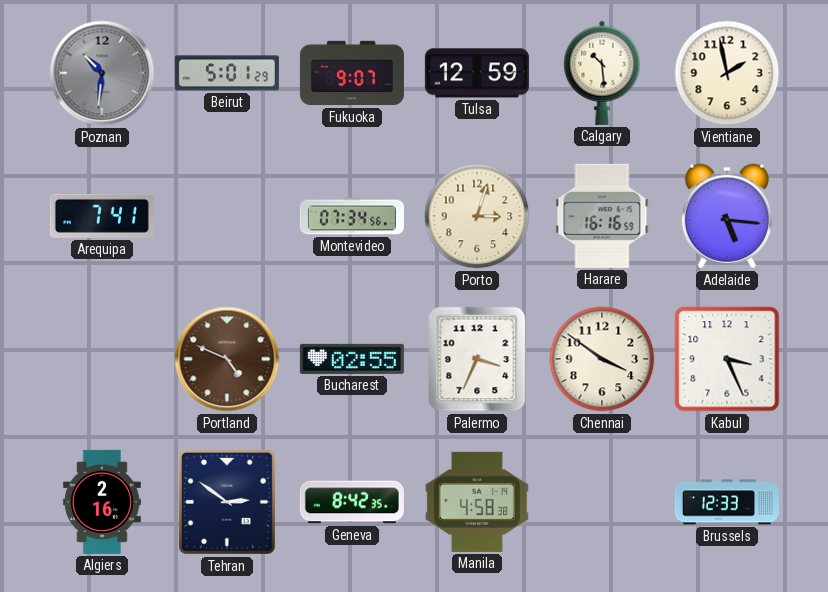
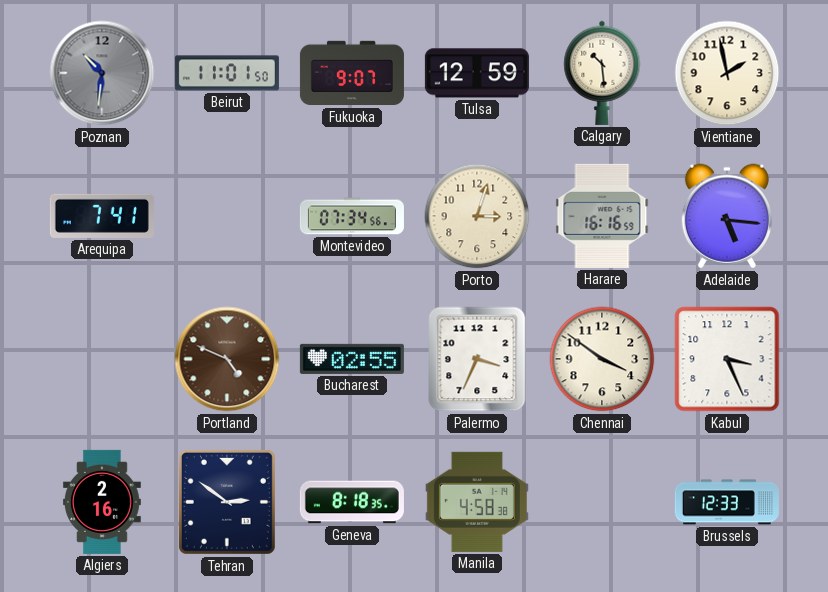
Beirut: 5:01 -> 11:01 (227, 73)
Geneva: 8:42 -> 8:18 (352, 502)
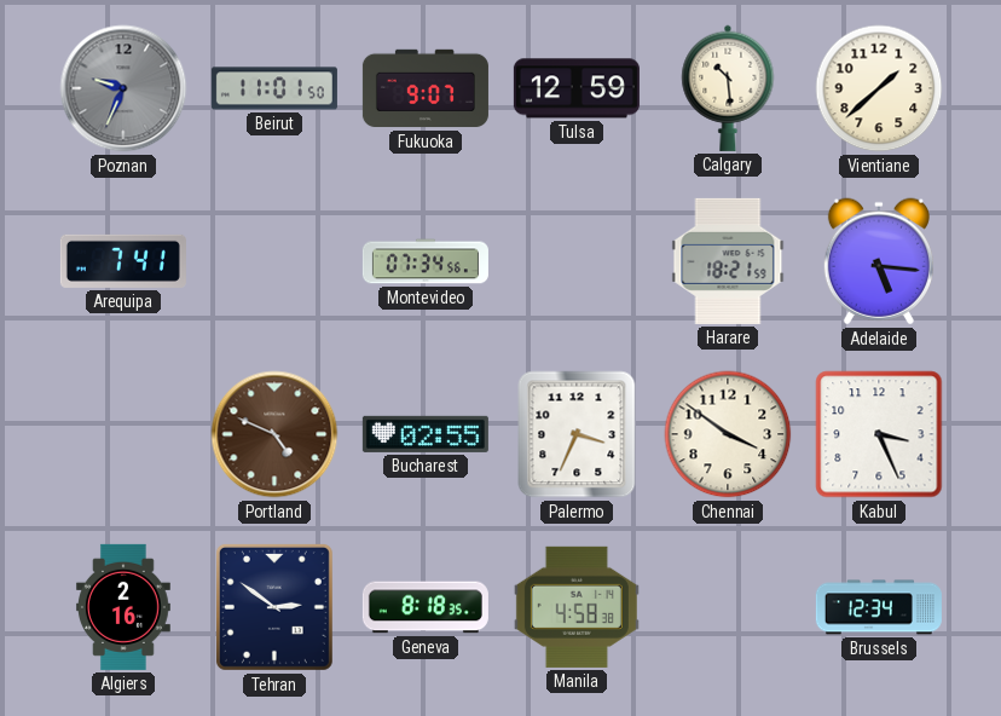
Poznan: 10:31 -> 9:34 (123, 88)
Vientiane: 1:58 -> 1:38 (879, 88)
Porto: 3:03 -> none (477, 216)
Harare: 16:16 -> 18:21 (728, 261)
Brussels: 12:33 -> 12:34 (879, 607)
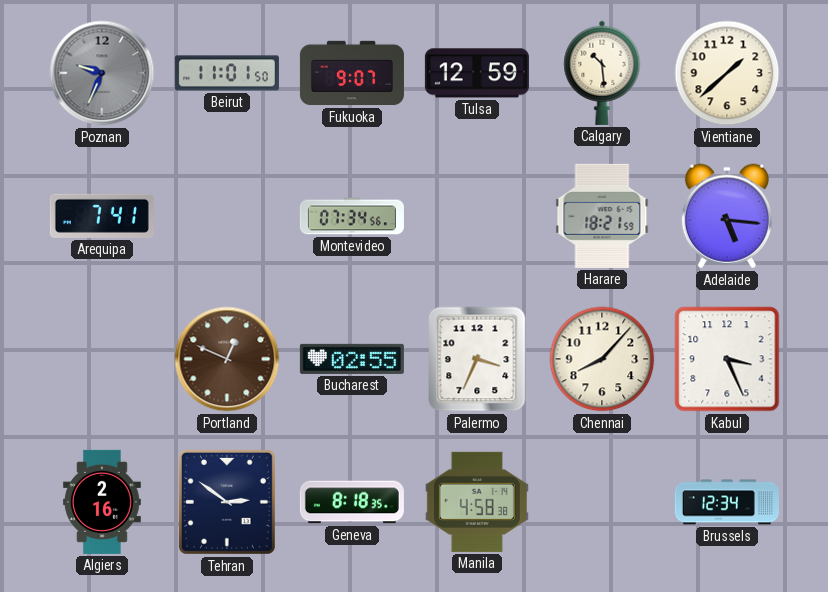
Portland: 4:49 -> 12:49 (227, 359)
Chennai: 3:51 -> 8:07 (602, 359)
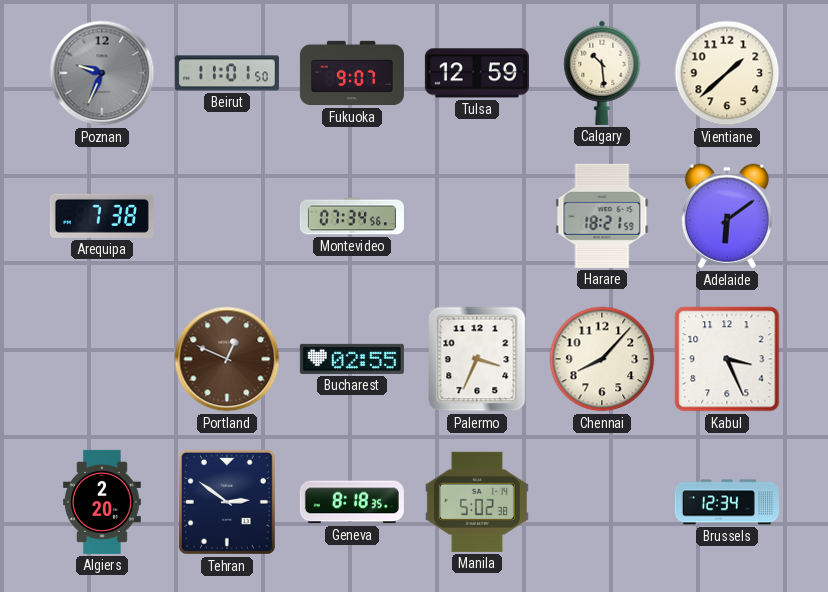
Arequipa: 7:41 -> 7:38 (102, 216)
Adelaide: 5:16 -> 6:09 (727, 216)
Algiers: 2:16 -> 2:20 (102, 502)
Manila: 4:58 -> 5:02 (477, 502)
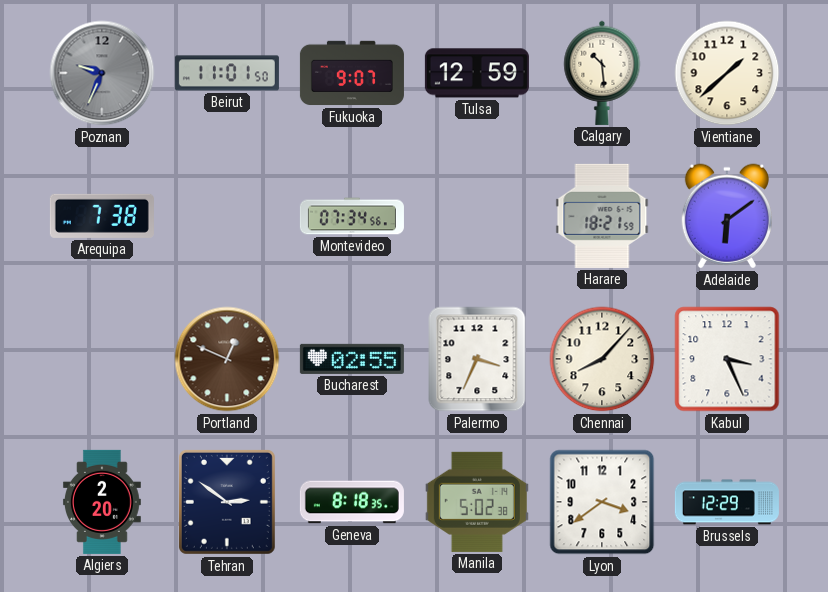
Lyon: none -> 3:39 (602, 502)
Brussels: 12:34 -> 12:29 (727, 502)
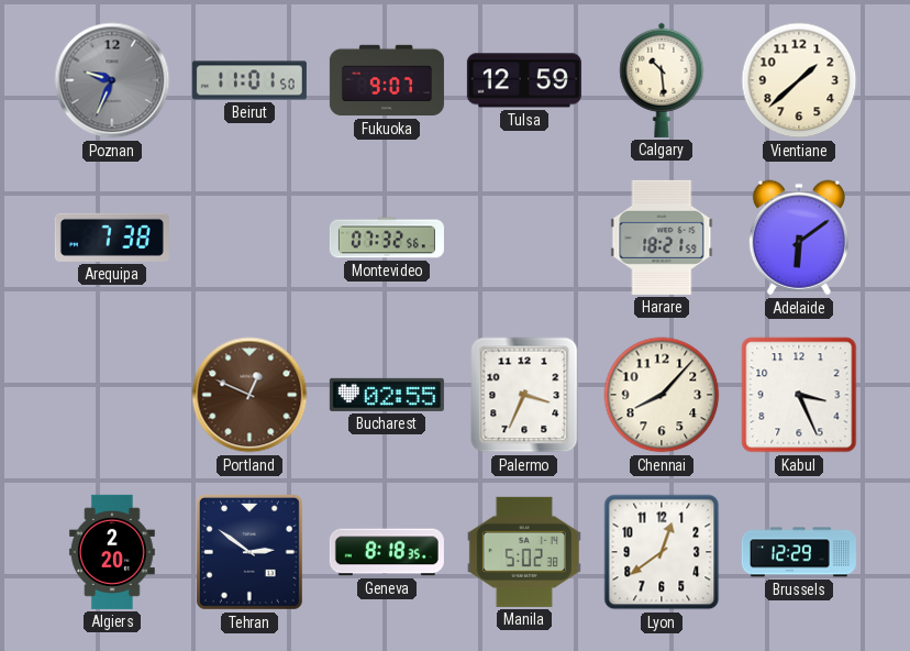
Montevideo: 07:34 -> 07:32 (387, 238)
Lyon: 3:39 -> 12:39 (662, 552)
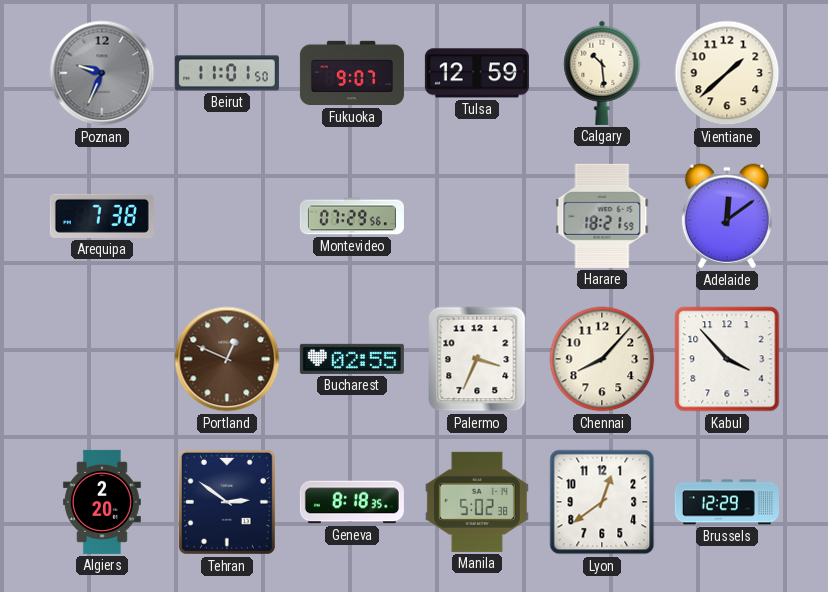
Montevideo: 07:32 -> 07:29 (352, 216)
Adelaide: 6:09 -> 12:09 (727, 216)
Kabul: 3:26 -> 3:53 (727, 359)
